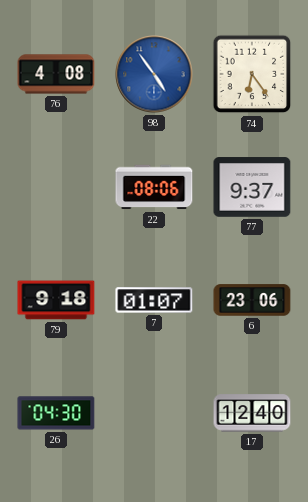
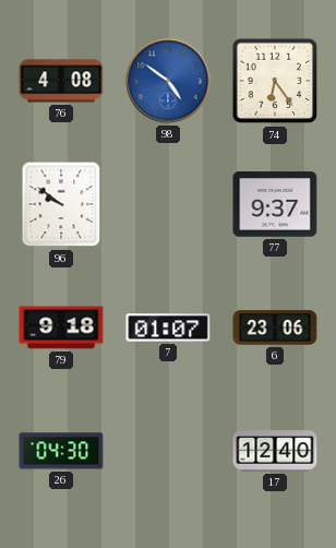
98: 4:54 -> 4:51 (168, 81)
96: none -> 9:51 (61, 204)
22: 08:06 -> none (154, 187)
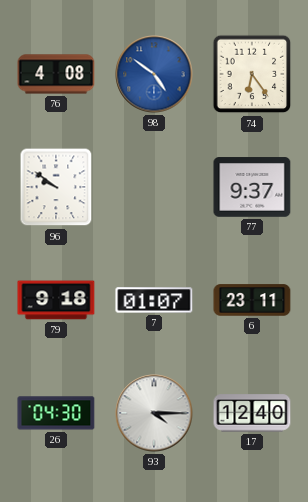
6: 23:06 -> 23:11 (252, 300)
93: none -> 4:15 (154, 413)
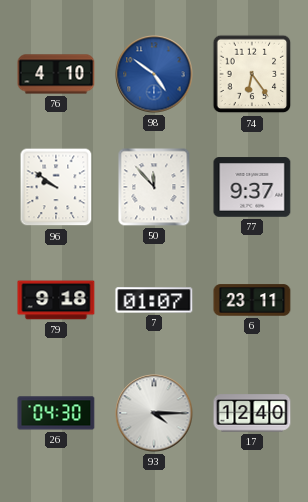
76: 4:08 -> 4:10 (56, 74)
50: none -> 11:53 (154, 187)
